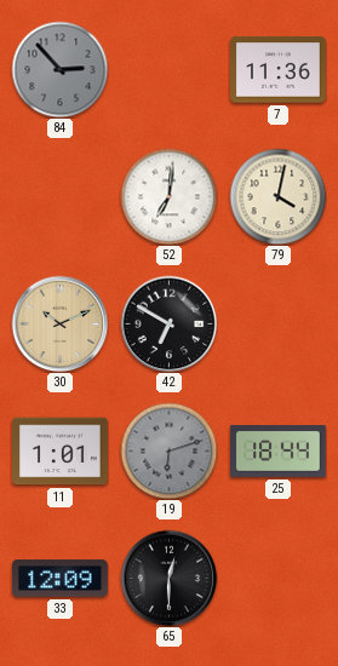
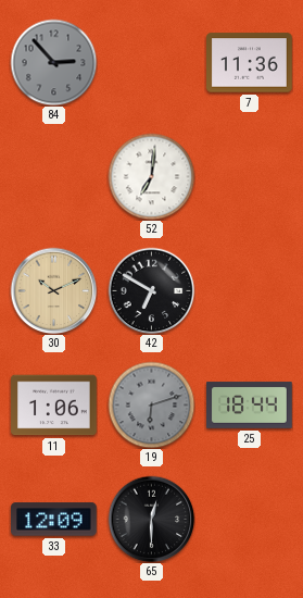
79: 4:02 -> none (277, 196)
11: 1:01 -> 1:06 (54, 406)
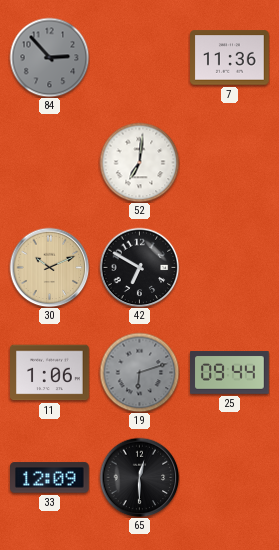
25: 18:44 -> 09:44 (230, 373)
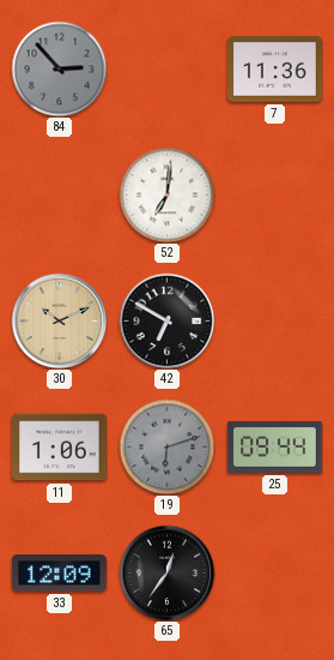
65: 12:30 -> 12:36 (166, 572)
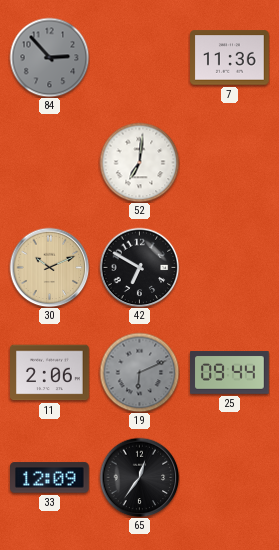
11: 1:06 -> 2:06 (50, 373)
19: 6:12 -> 6:11 (139, 372)
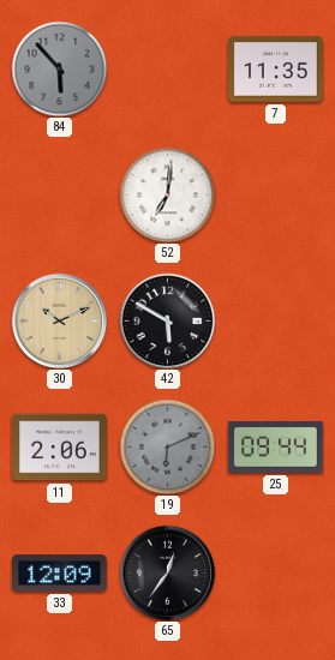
84: 2:53 -> 5:53 (59, 68)
7: 11:36 -> 11:35 (276, 70)
42: 6:50 -> 5:50 (167, 320)
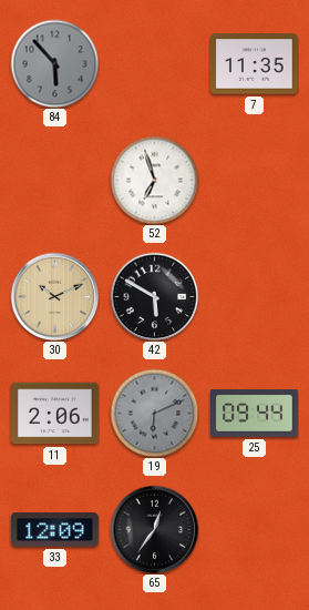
52: 7:01 -> 6:57 (154, 180)
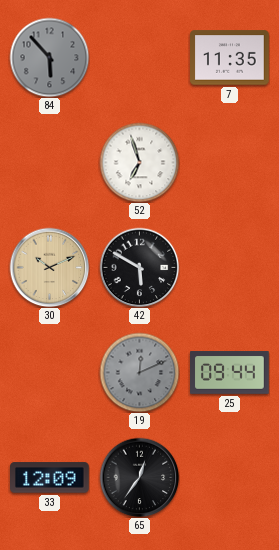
11: 2:06 -> none (55, 414)
19: 6:11 -> 12:11 (139, 372)
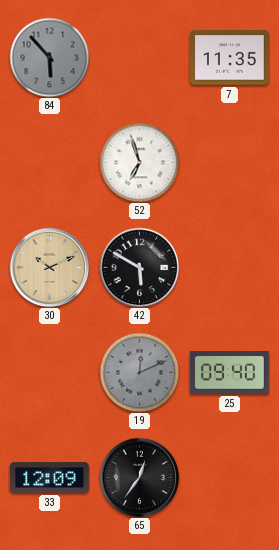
25: 09:44 -> 09:40 (230, 373)
